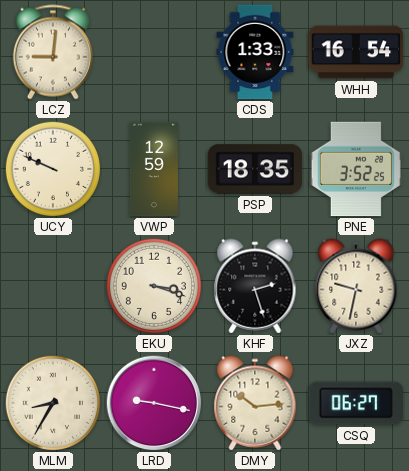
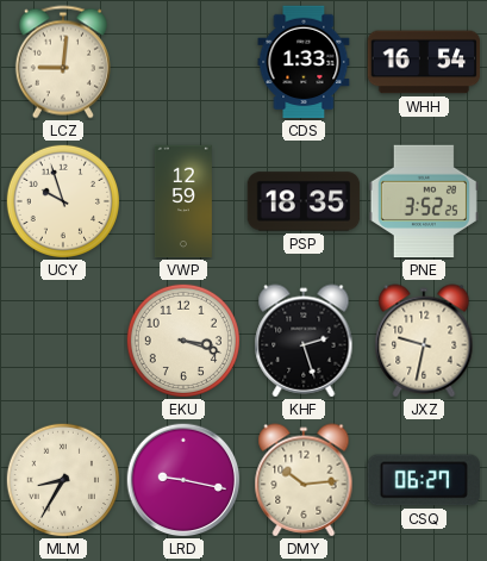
UCY: 9:49 -> 9:57 (62, 200)
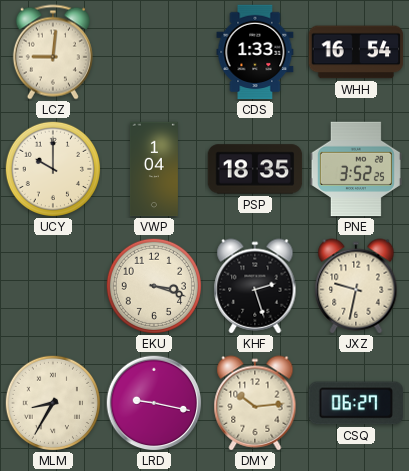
UCY: 9:57 -> 10:00 (52, 168)
VWP: 12:59 -> 1:04 (154, 169)
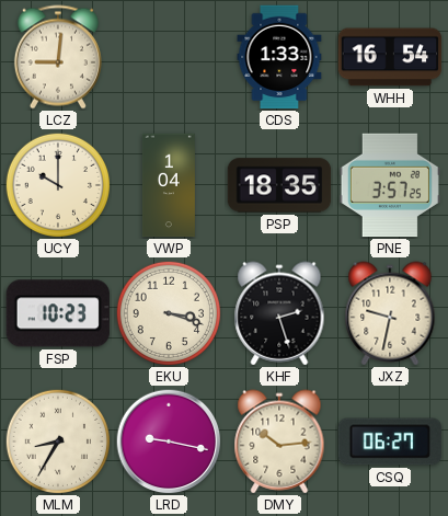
PNE: 3:52 -> 3:57 (390, 185)
FSP: none -> 10:23 (58, 313)
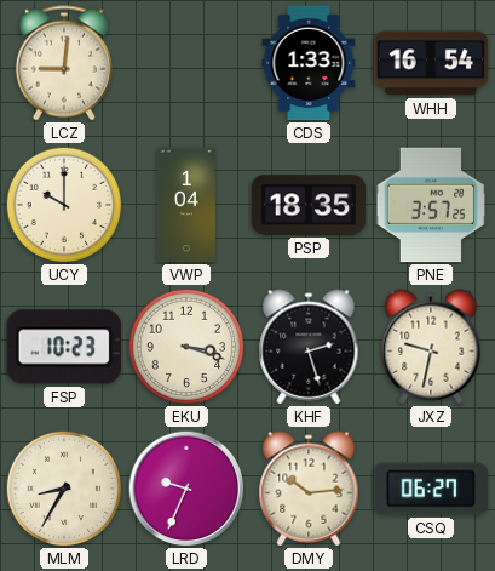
LRD: 9:17 -> 9:34 (186, 489)
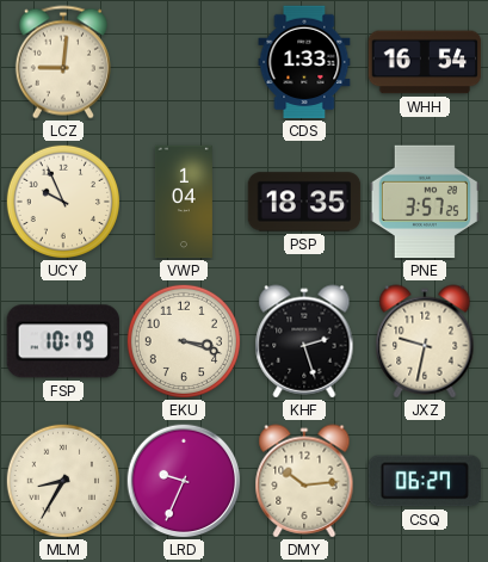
UCY: 10:00 -> 9:56 (62, 200)
FSP: 10:23 -> 10:19 (63, 341)
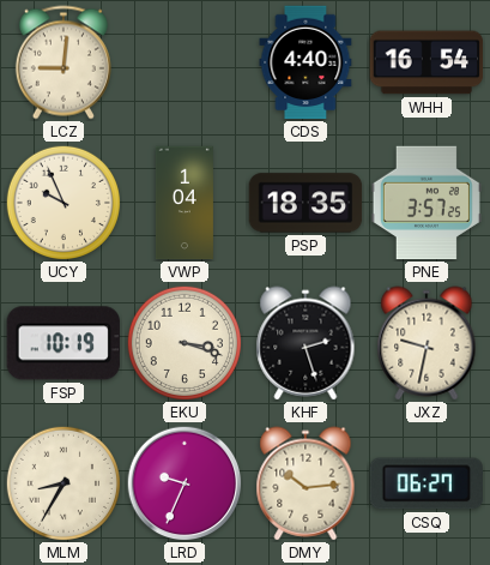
CDS: 1:33 -> 4:40 (306, 62)
